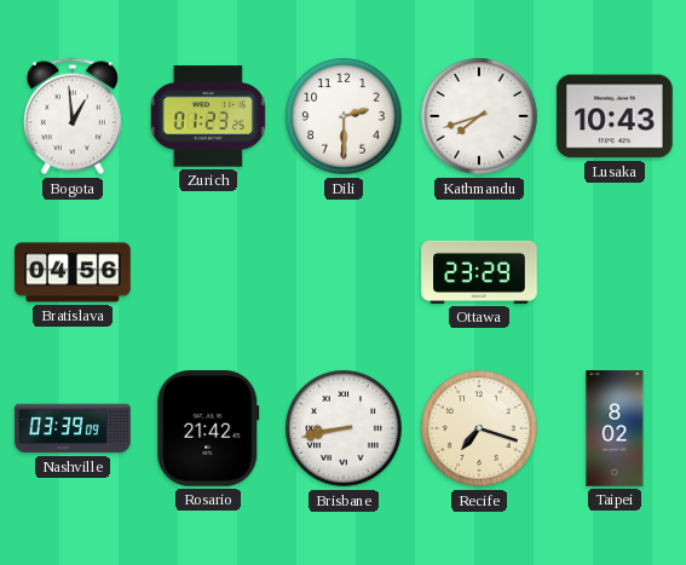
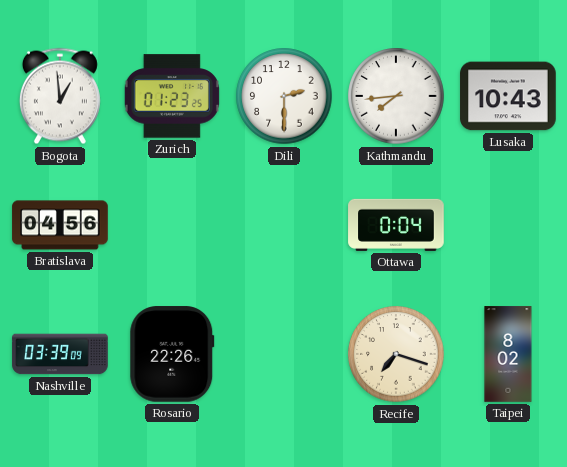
Kathmandu: 7:42 -> 7:44 (396, 96)
Ottawa: 23:29 -> 0:04 (396, 225)
Rosario: 21:42 -> 22:26 (172, 354)
Brisbane: 8:43 -> none (344, 428)
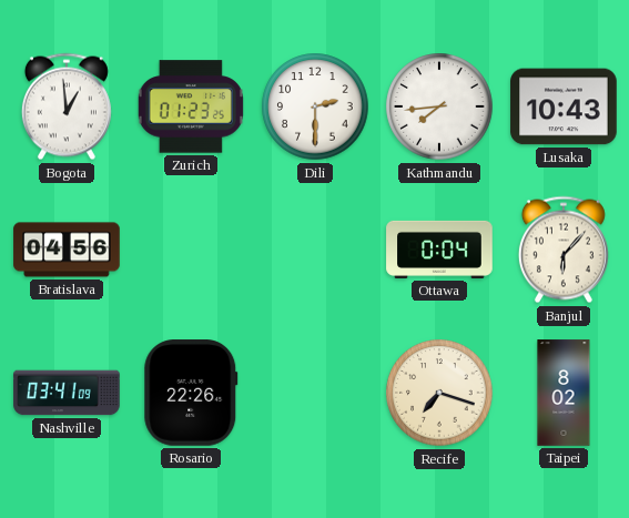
Banjul: none -> 6:07 (564, 250)
Nashville: 03:39 -> 03:41 (67, 393)
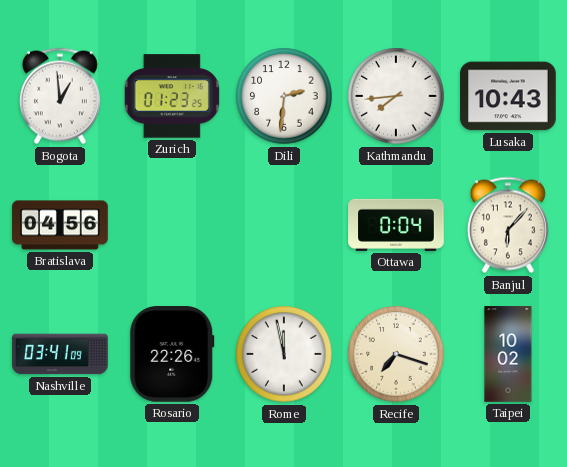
Dili: 2:30 -> 2:31 (284, 96)
Rome: none -> 11:58 (284, 354)
Taipei: 8:02 -> 10:02 (508, 354)
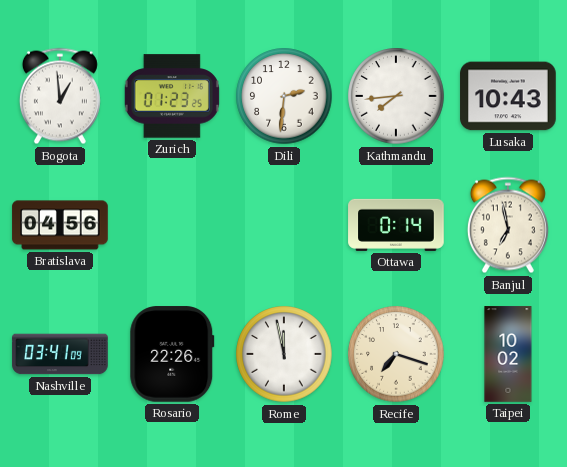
Ottawa: 0:04 -> 0:14 (396, 225)
Banjul: 6:07 -> 6:58 (508, 225)
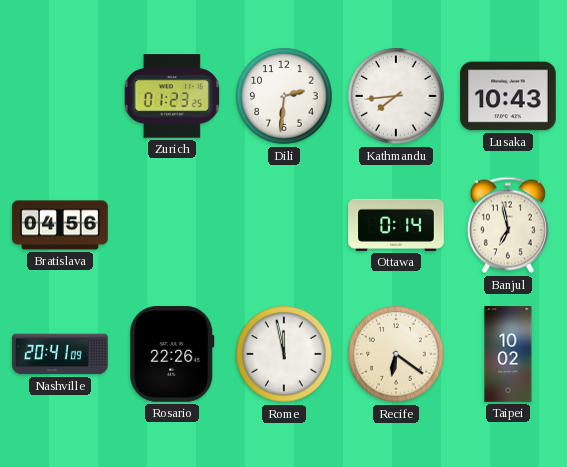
Bogota: 12:59 -> none (60, 96)
Nashville: 03:41 -> 20:41 (60, 354)
Recife: 7:18 -> 6:21 (396, 354)
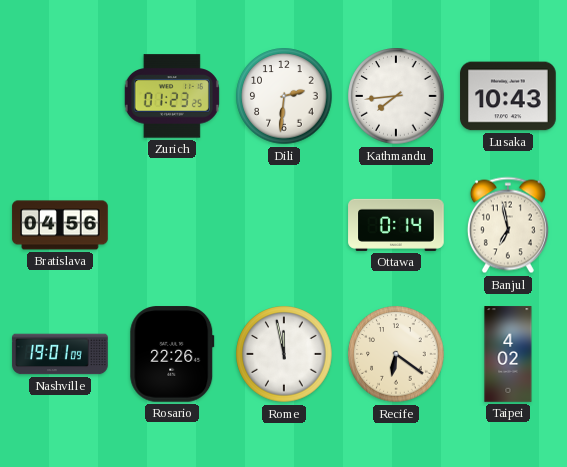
Nashville: 20:41 -> 19:01 (60, 354)
Taipei: 10:02 -> 4:02 (508, 354)
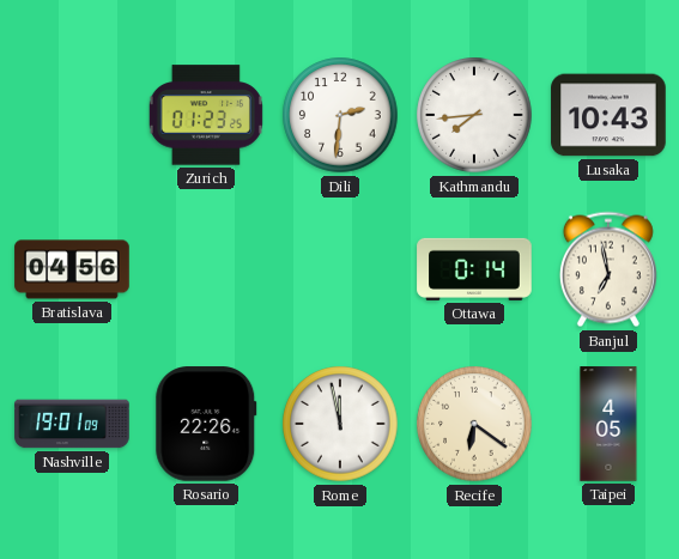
Taipei: 4:02 -> 4:05 (608, 424)
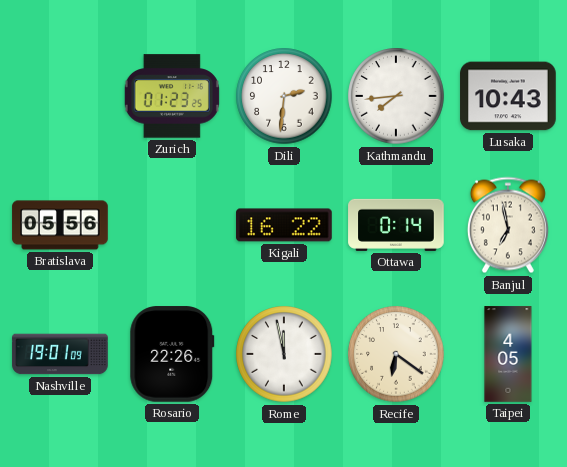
Bratislava: 04:56 -> 05:56 (60, 225)
Kigali: none -> 16:22 (284, 225)
